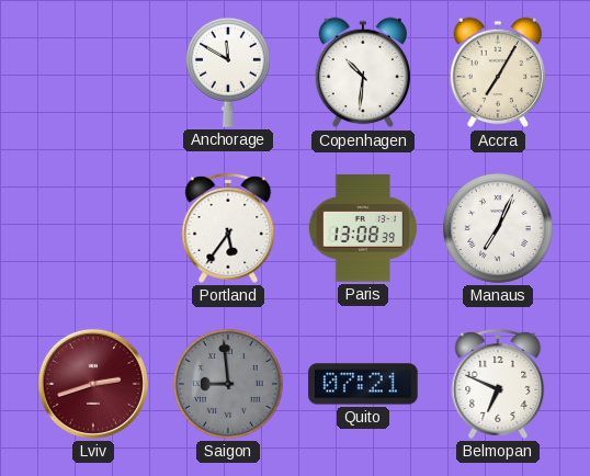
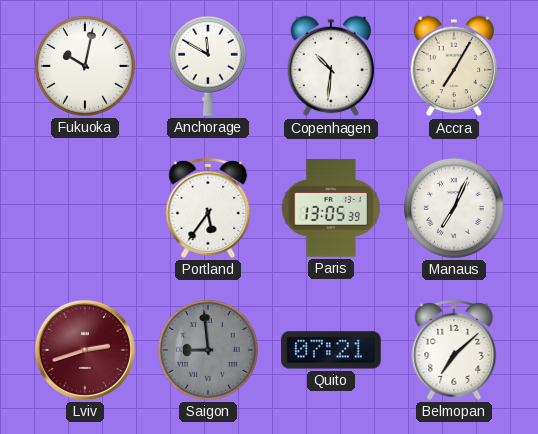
Fukuoka: none -> 10:02 (85, 66)
Paris: 13:08 -> 13:05 (331, 208)
Belmopan: 6:49 -> 7:08 (454, 350)
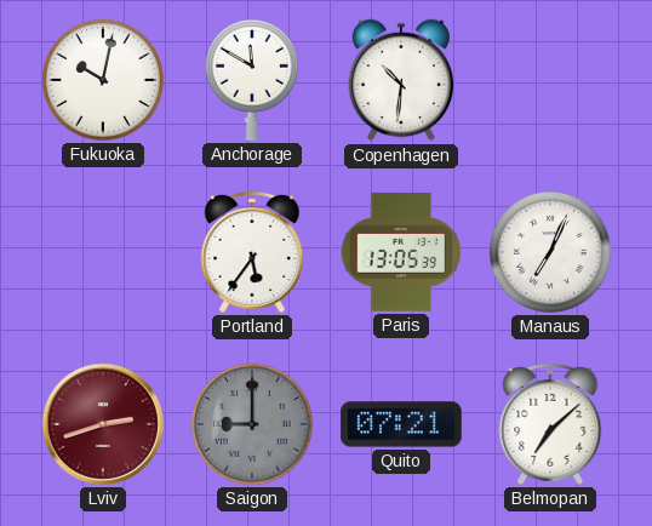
Accra: 7:05 -> none (454, 66)
Saigon: 8:59 -> 9:00 (252, 424)
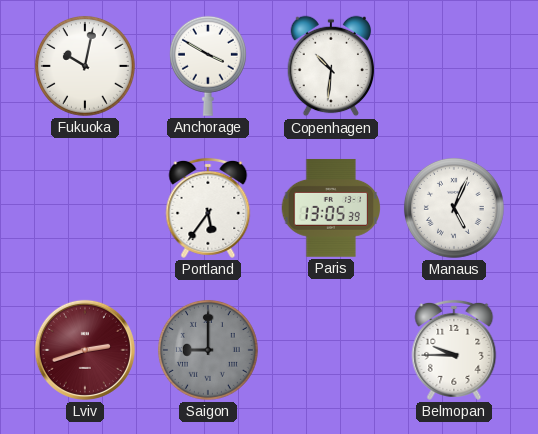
Anchorage: 11:50 -> 3:50 (208, 66)
Manaus: 7:04 -> 5:04 (454, 208)
Quito: 07:21 -> none (401, 424)
Belmopan: 7:08 -> 9:45 (454, 350)
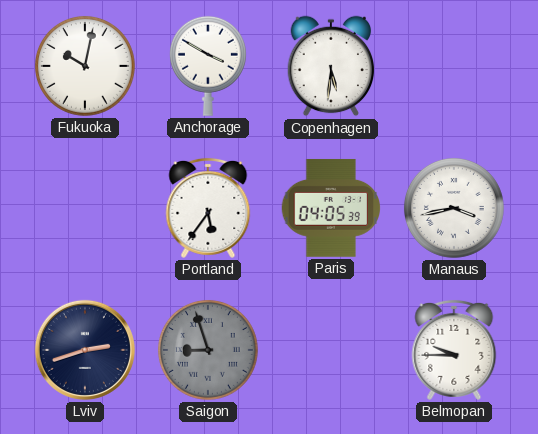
Copenhagen: 10:31 -> 5:31 (331, 66)
Paris: 13:05 -> 04:05 (331, 208)
Manaus: 5:04 -> 3:43 (454, 208)
Lviv dial: burgundy -> navy (85, 350)
Saigon: 9:00 -> 8:57 (208, 350)
